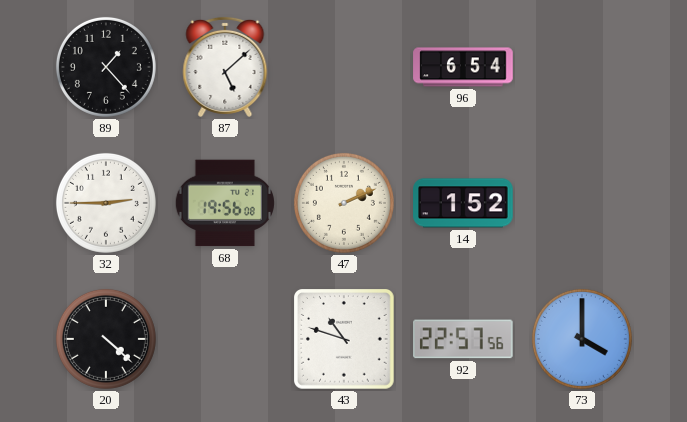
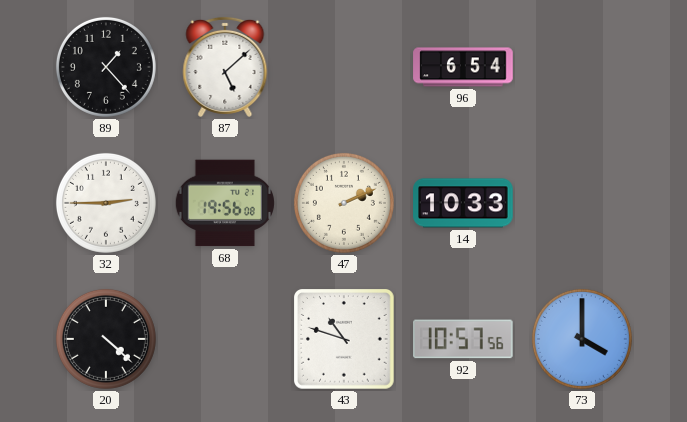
14: 1:52 -> 10:33 (463, 203)
92: 22:57 -> 10:57 (464, 339)
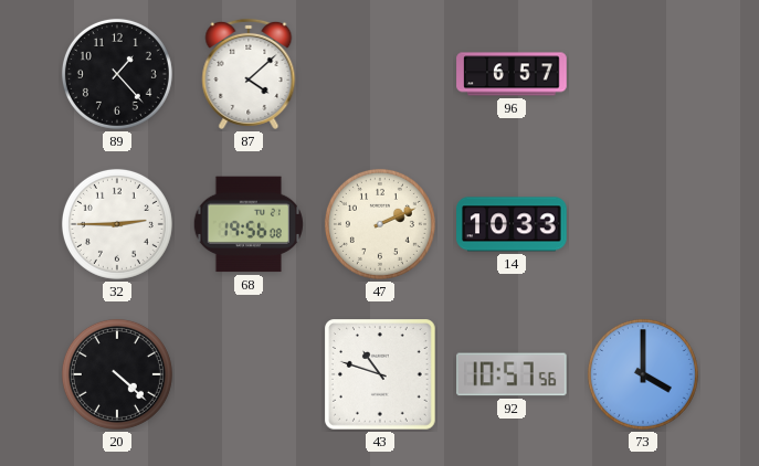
87: 5:08 -> 4:08 (249, 74)
96: 6:54 -> 6:57 (512, 74)
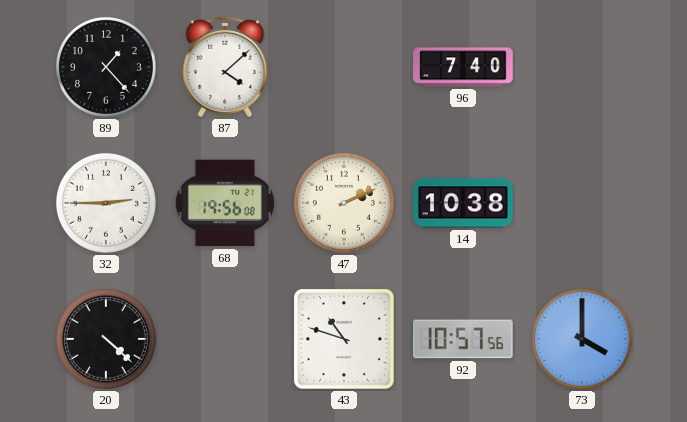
96: 6:57 -> 7:40 (463, 67)
14: 10:33 -> 10:38 (463, 203)
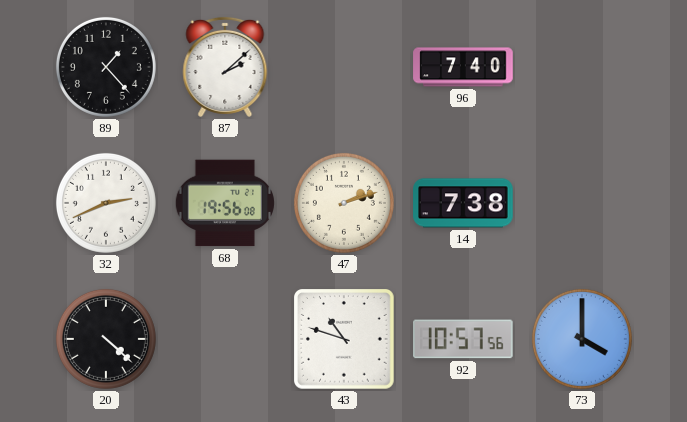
87: 4:08 -> 2:08 (225, 67)
32: 2:45 -> 2:41 (106, 203)
47: 2:11 -> 2:12 (344, 203)
14: 10:38 -> 7:38 (463, 203)
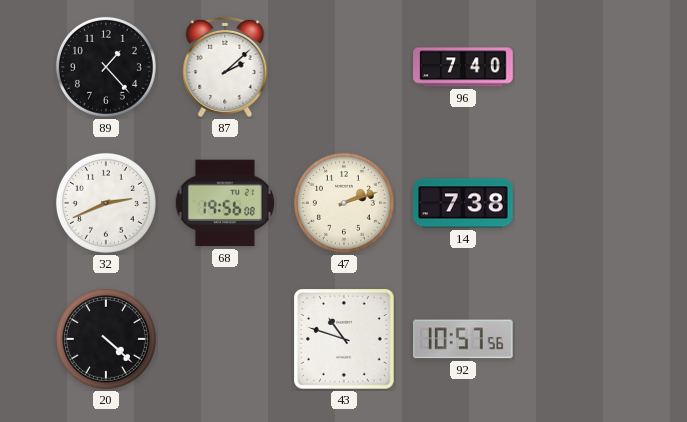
73: 4:00 -> none (582, 339)
